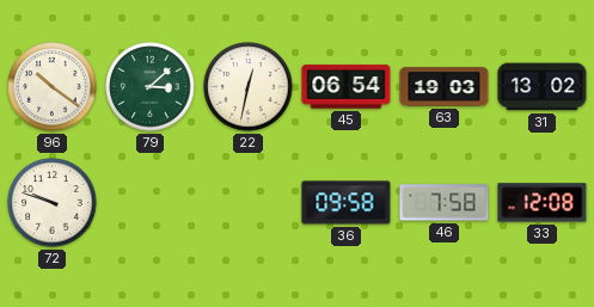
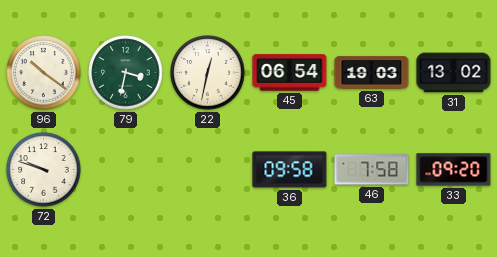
79: 3:08 -> 3:32 (126, 73)
33: 12:08 -> 09:20 (454, 170)
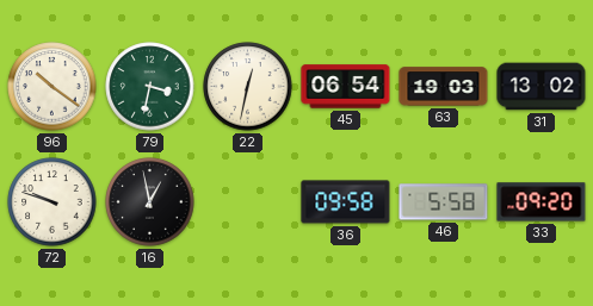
16: none -> 12:58 (150, 202)
46: 7:58 -> 5:58 (444, 202)
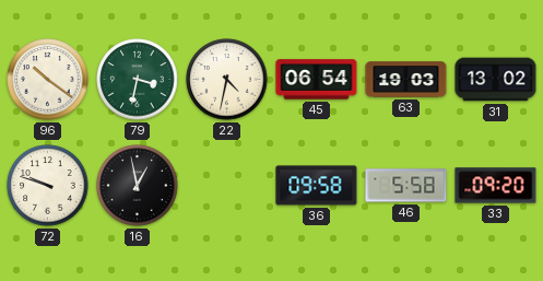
22: 12:32 -> 4:32 (227, 80)
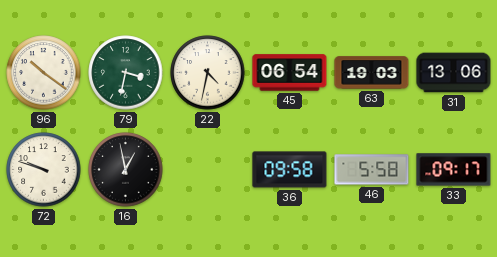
31: 13:02 -> 13:06 (454, 73)
33: 09:20 -> 09:17 (454, 170)
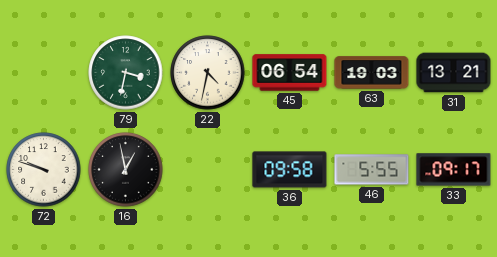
96: 10:21 -> none (44, 73)
31: 13:06 -> 13:21 (454, 73)
46: 5:58 -> 5:55 (372, 170)
